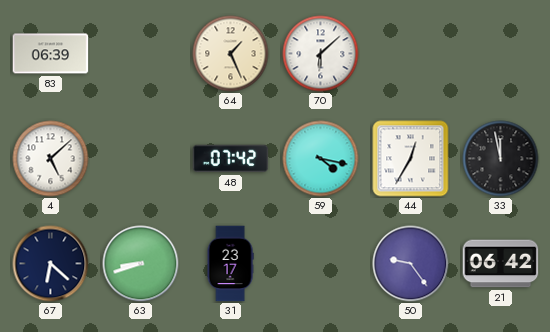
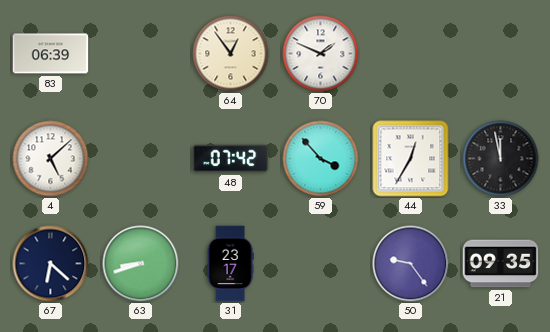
64: 1:26 -> 12:54 (231, 54)
70: 6:08 -> 1:49 (321, 54)
59: 4:17 -> 3:53 (321, 159)
21: 06:42 -> 09:35 (501, 264)
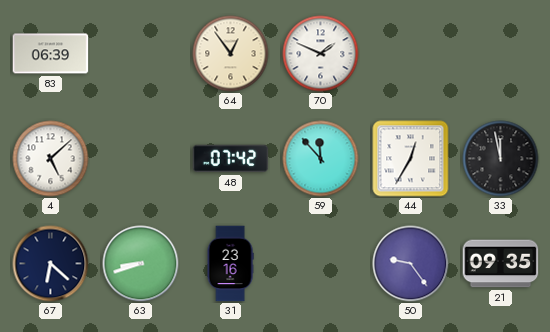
59: 3:53 -> 11:53 (321, 159)
31: 23:17 -> 23:16 (230, 264)
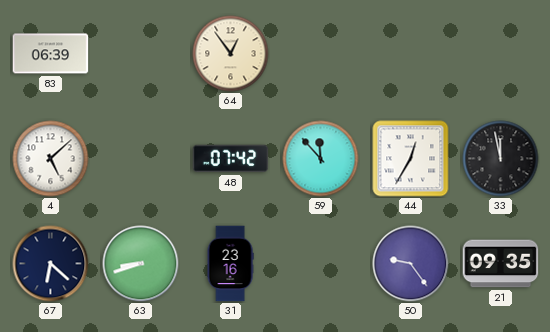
70: 1:49 -> none (321, 54)
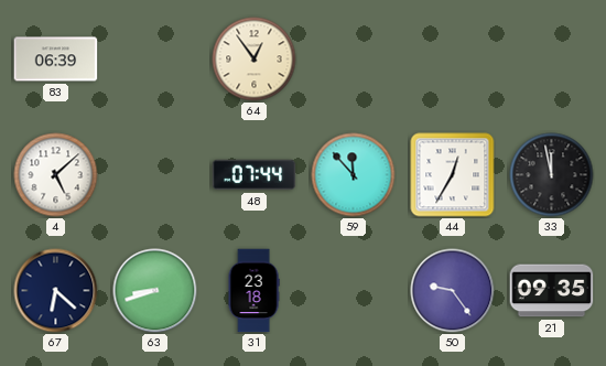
48: 07:42 -> 07:44 (255, 175)
31: 23:16 -> 23:18 (253, 291)
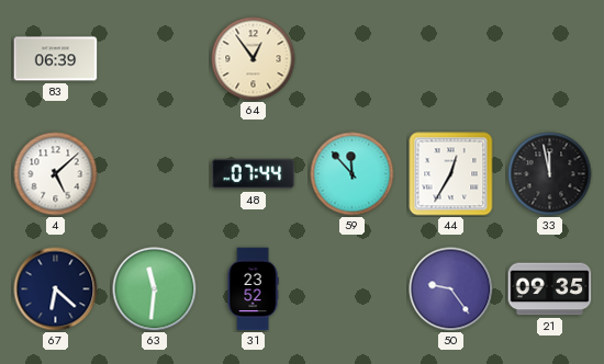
63: 8:42 -> 11:31 (155, 289)
31: 23:18 -> 23:52 (253, 289)
